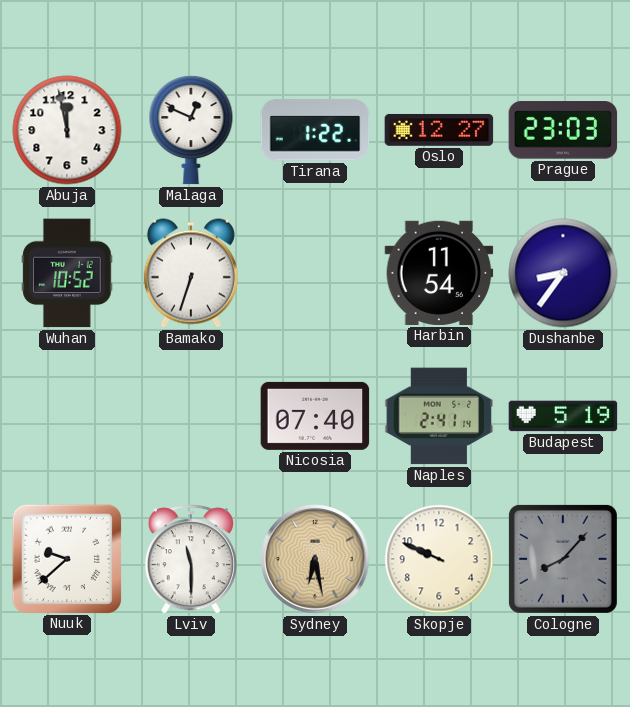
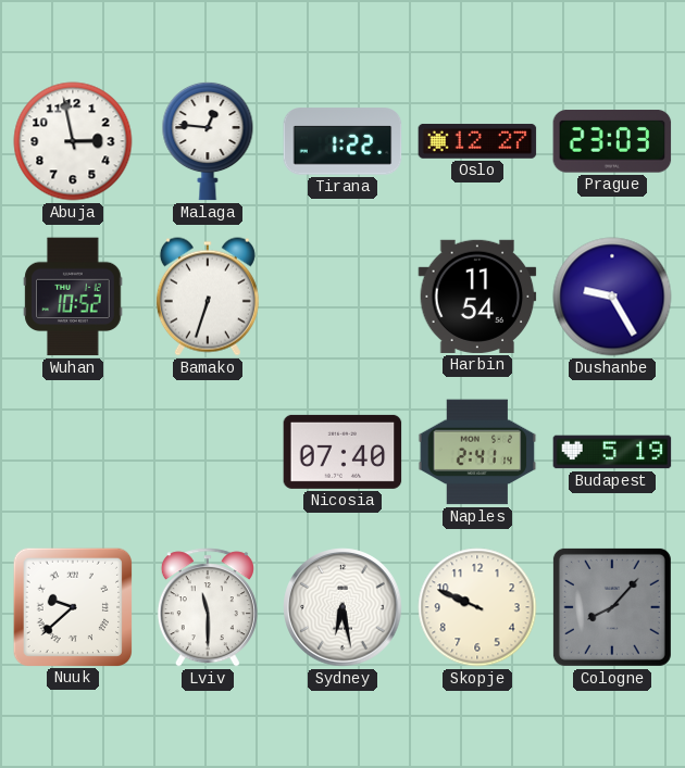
Abuja: 11:58 -> 2:58 (73, 141)
Malaga: 12:49 -> 12:46 (208, 141)
Dushanbe: 8:36 -> 9:25 (612, 297)
Sydney dial: champagne -> white (342, 607)
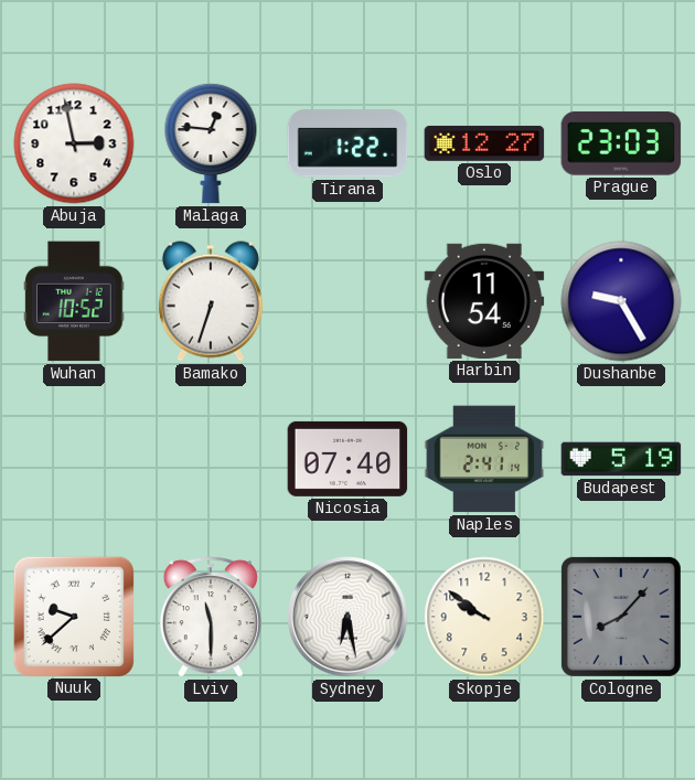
Skopje: 9:49 -> 9:51 (484, 617)
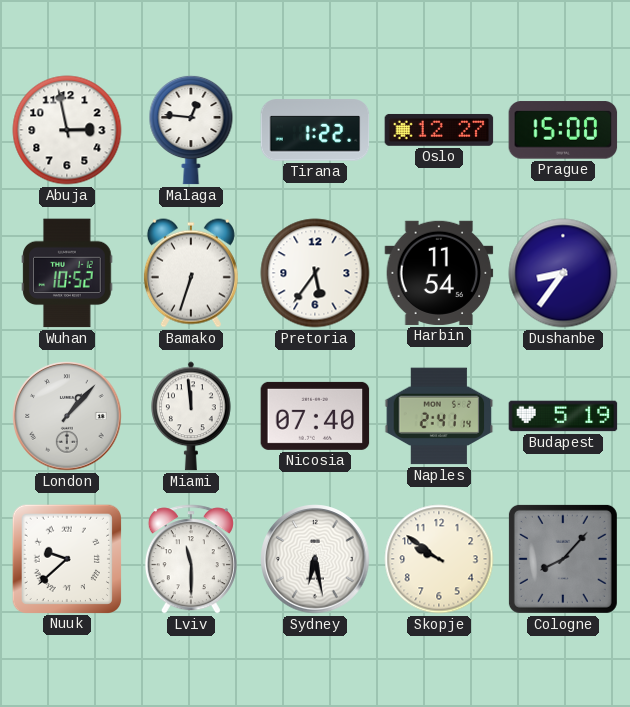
Prague: 23:03 -> 15:00 (563, 130)
Pretoria: none -> 5:36 (315, 273)
Dushanbe: 9:25 -> 8:36 (563, 273)
London: none -> 1:07 (67, 416)
Miami: none -> 11:59 (192, 416)
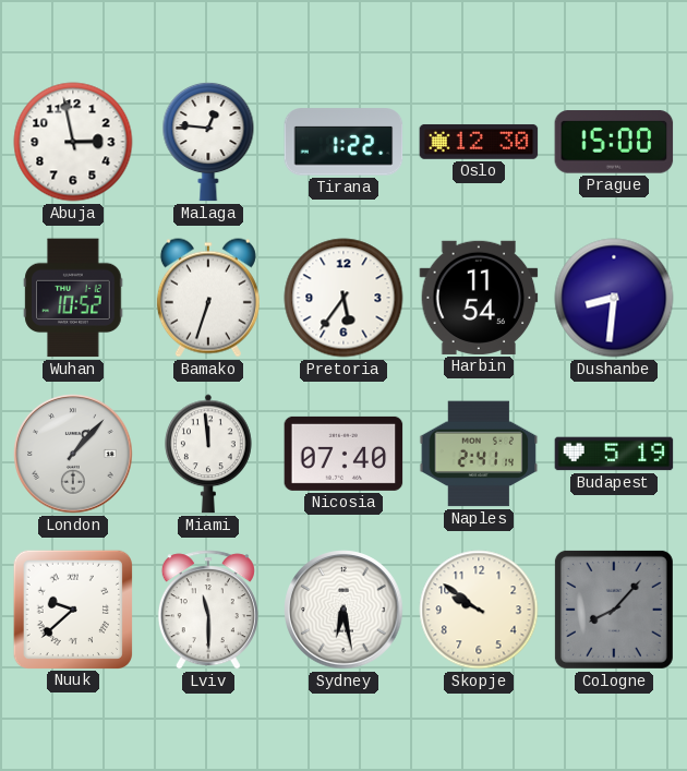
Oslo: 12:27 -> 12:30 (479, 142)
Dushanbe: 8:36 -> 8:31 (614, 298)
